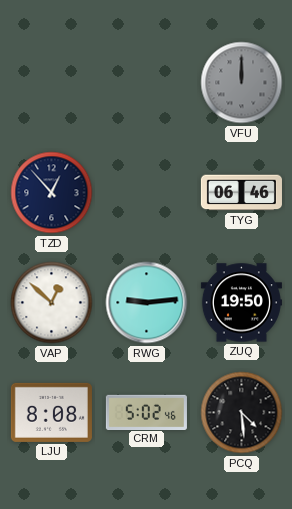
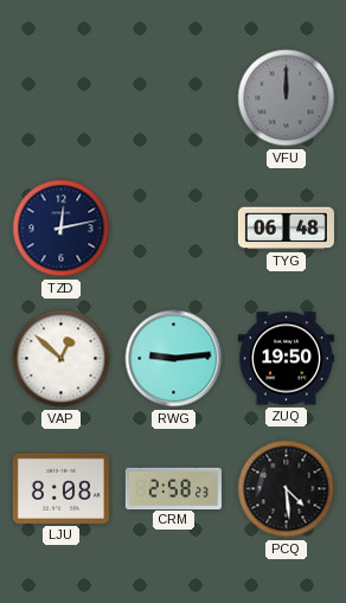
TZD: 12:53 -> 12:13 (62, 229)
TYG: 06:46 -> 06:48 (286, 229)
CRM: 5:02 -> 2:58 (173, 488)
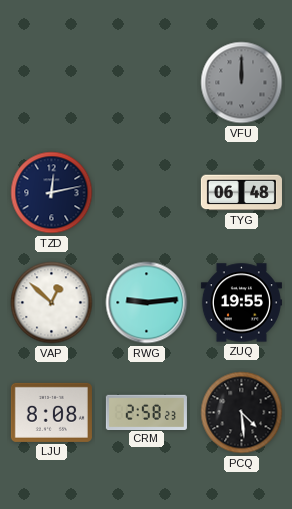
ZUQ: 19:50 -> 19:55 (241, 303)
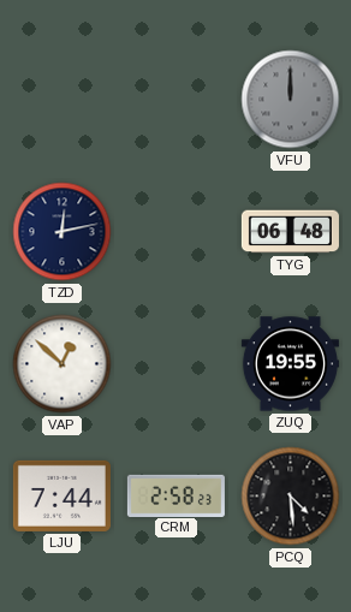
RWG: 9:14 -> none (147, 303)
LJU: 8:08 -> 7:44 (61, 495)
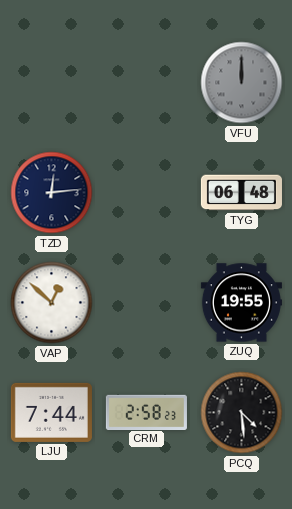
TZD: 12:13 -> 12:14 (52, 193)
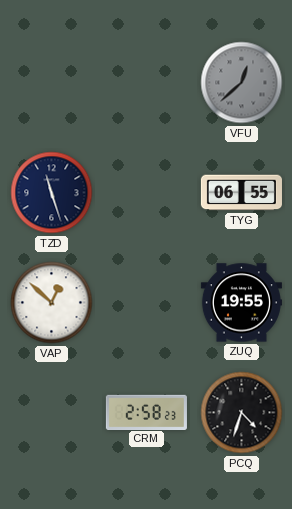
VFU: 12:00 -> 12:38 (242, 83)
TZD: 12:14 -> 11:27 (52, 193)
TYG: 06:48 -> 06:55 (241, 193)
LJU: 7:44 -> none (51, 412)
PCQ: 4:29 -> 4:33 (242, 413)
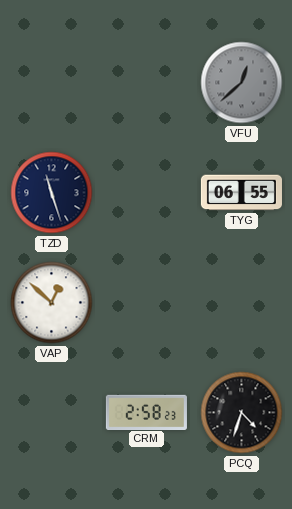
ZUQ: 19:55 -> none (241, 303)
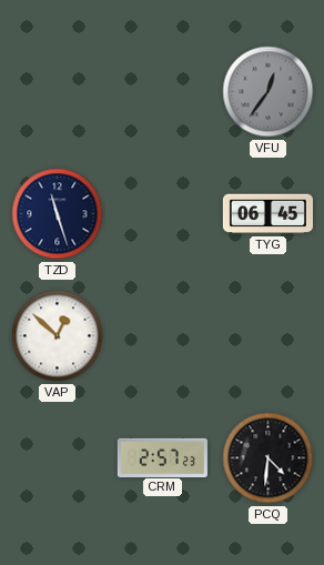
VFU: 12:38 -> 12:36 (269, 92)
TYG: 06:55 -> 06:45 (267, 214)
CRM: 2:58 -> 2:57 (162, 457)
PCQ: 4:33 -> 4:31 (269, 458)
